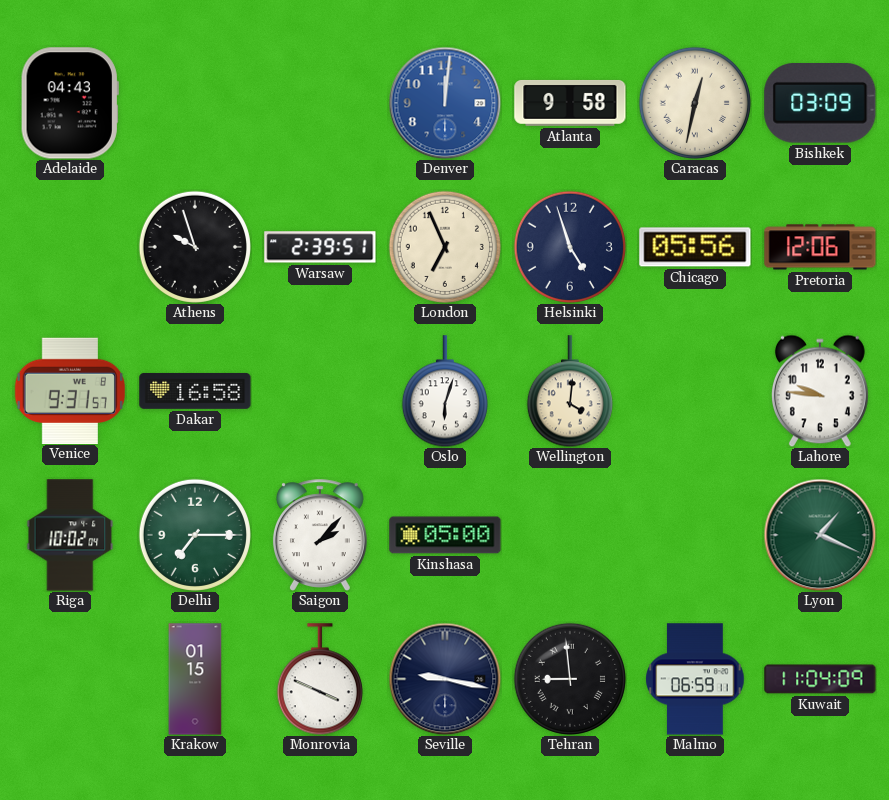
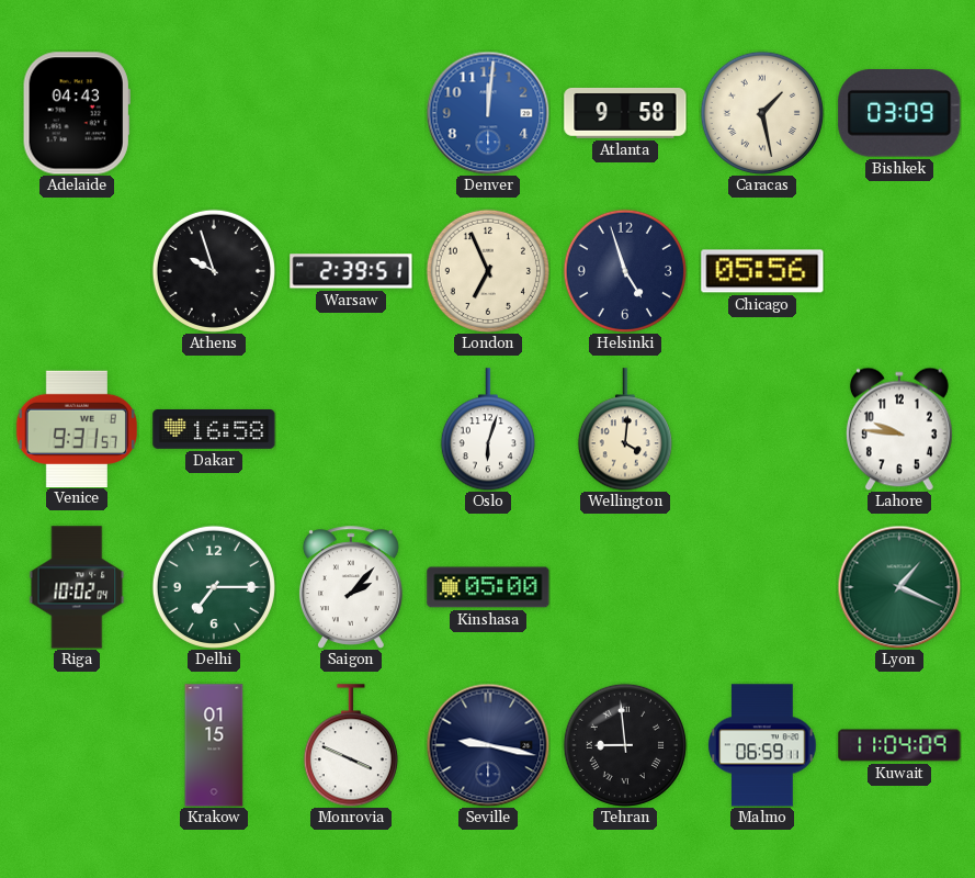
Caracas: 12:32 -> 1:28 (762, 113)
Pretoria: 12:06 -> none (820, 247)
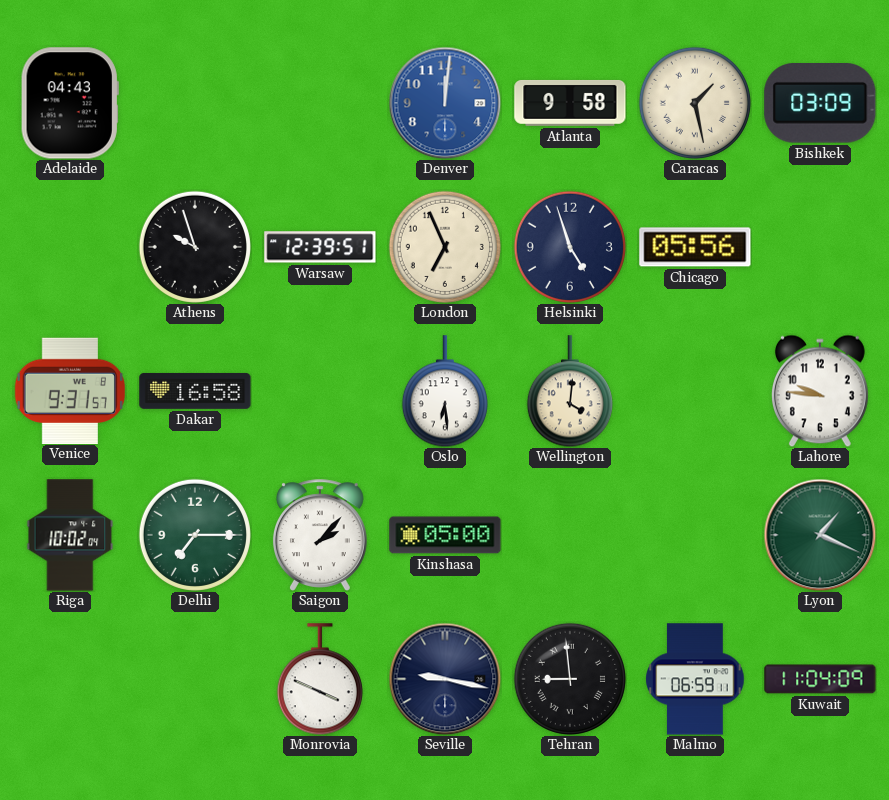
Warsaw: 2:39 -> 12:39 (320, 247)
Oslo: 6:03 -> 6:29 (445, 391)
Krakow: 01:15 -> none (214, 745)
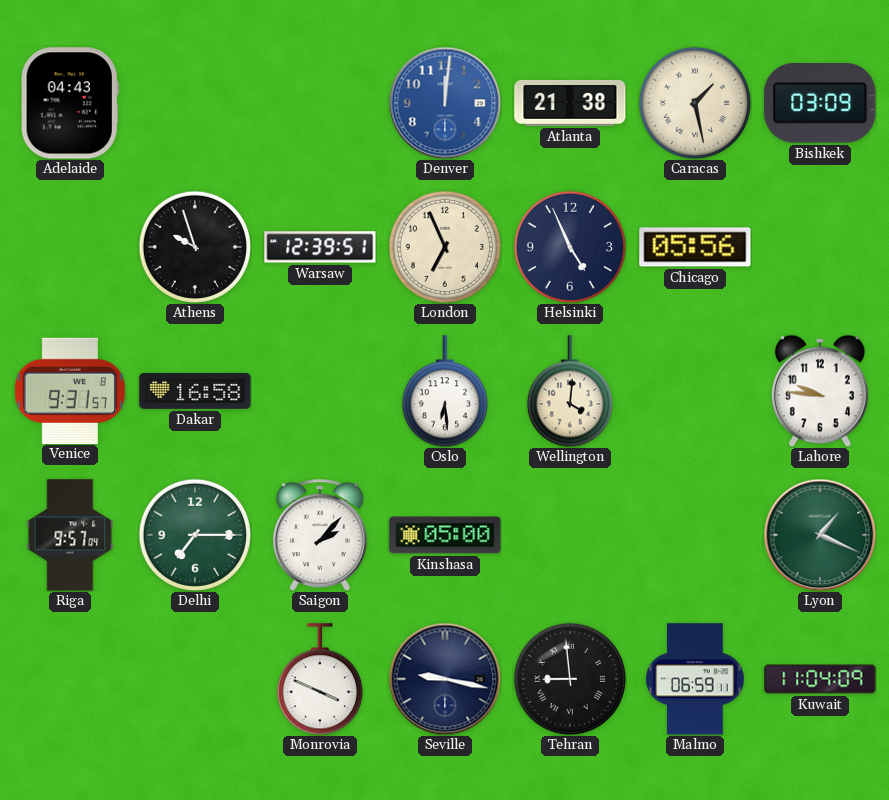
Atlanta: 9:58 -> 21:38 (570, 103)
Helsinki: 4:57 -> 4:56 (570, 247)
Riga: 10:02 -> 9:57 (70, 535)
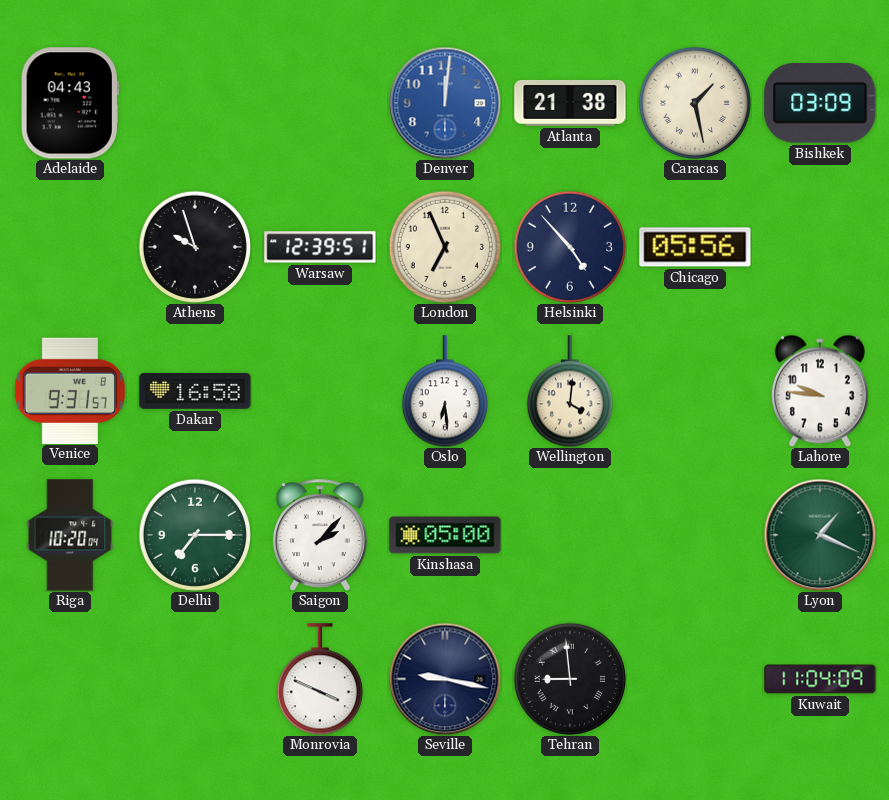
Helsinki: 4:56 -> 4:53 (570, 247)
Riga: 9:57 -> 10:20 (70, 535)
Malmo: 06:59 -> none (695, 679)
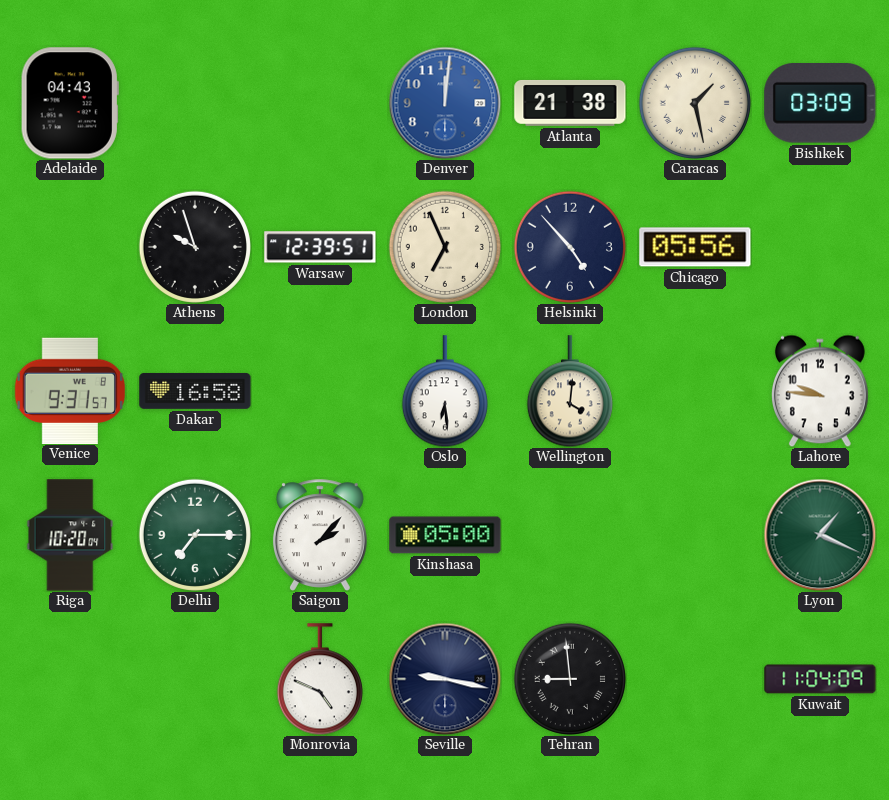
Monrovia: 3:49 -> 4:49 (320, 679)
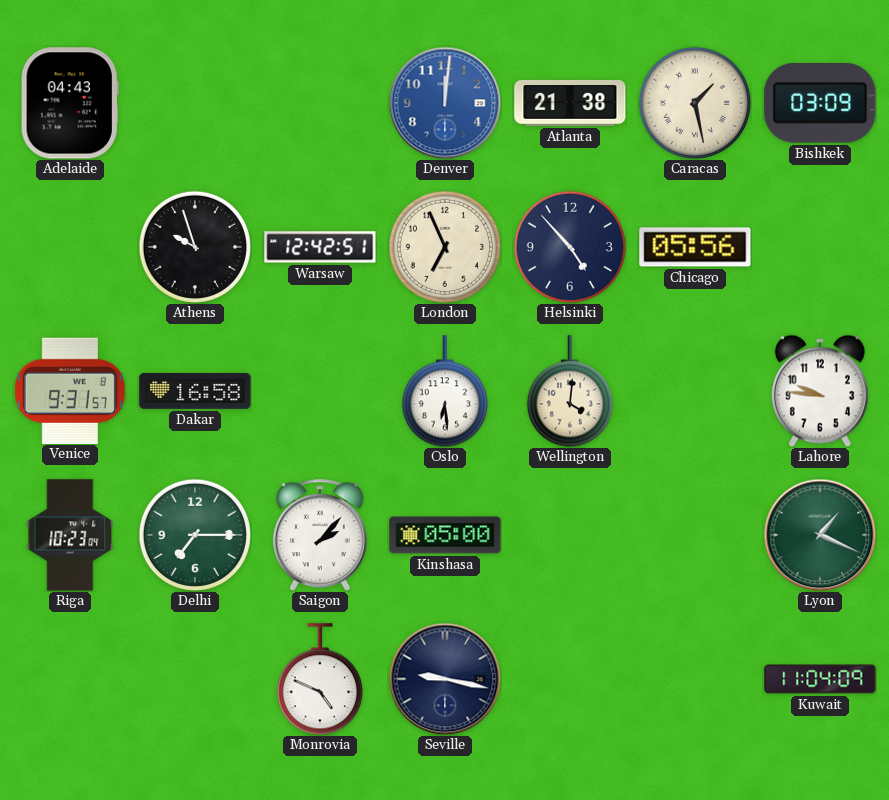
Warsaw: 12:39 -> 12:42 (320, 247)
Riga: 10:20 -> 10:23 (70, 535)
Tehran: 8:59 -> none (570, 679)
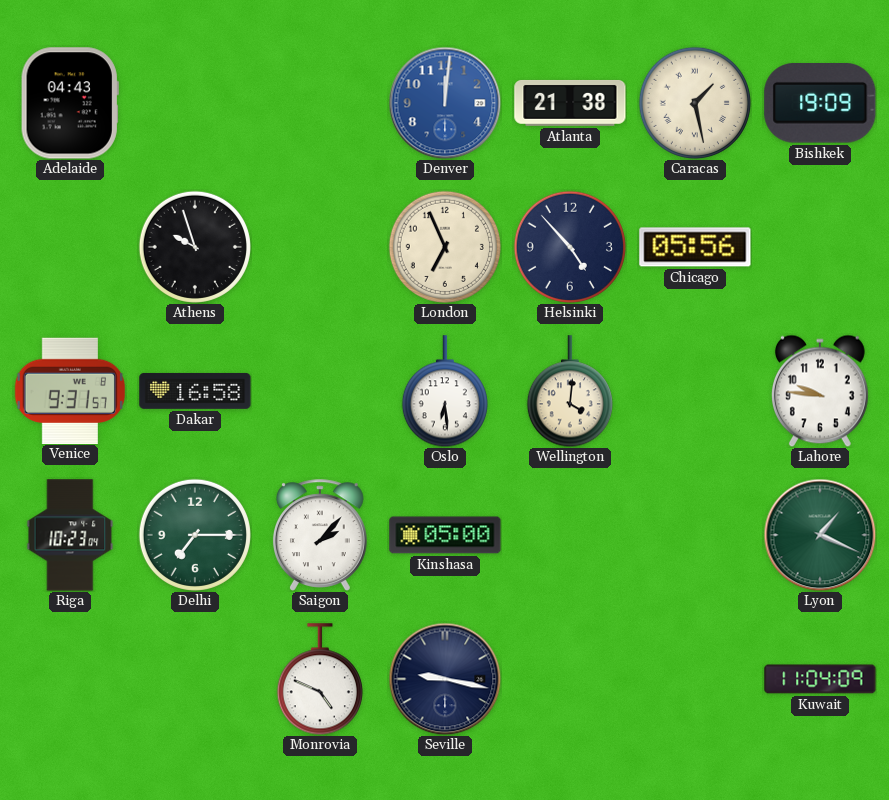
Bishkek: 03:09 -> 19:09 (820, 104)
Warsaw: 12:42 -> none (320, 247)
